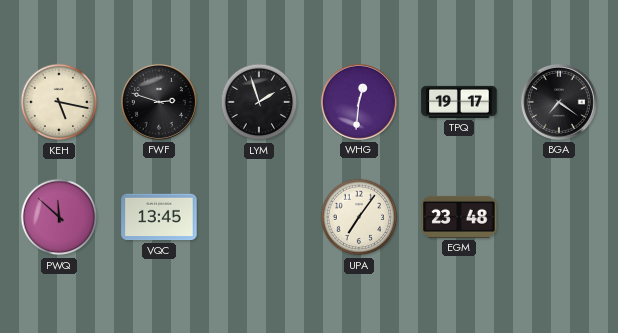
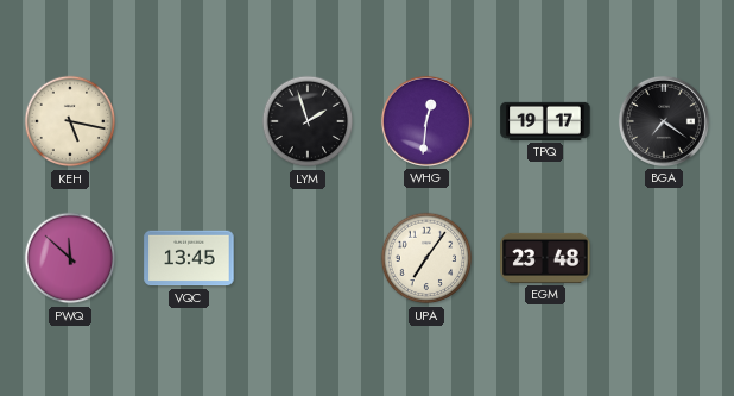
FWF: 2:48 -> none (159, 102)
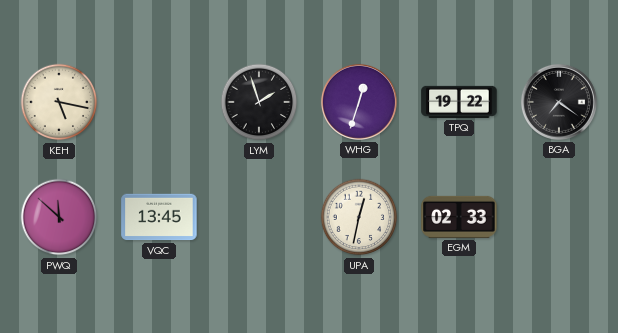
WHG: 12:31 -> 12:33 (359, 102)
TPQ: 19:17 -> 19:22 (459, 102)
UPA: 7:06 -> 12:32 (359, 217)
EGM: 23:48 -> 02:33 (459, 217)
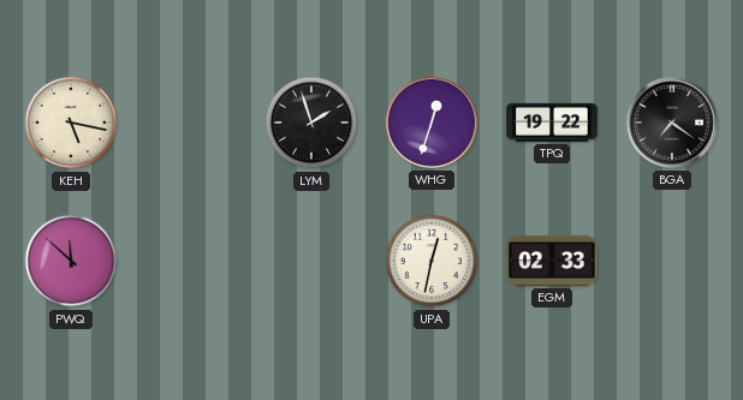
VQC: 13:45 -> none (159, 217)
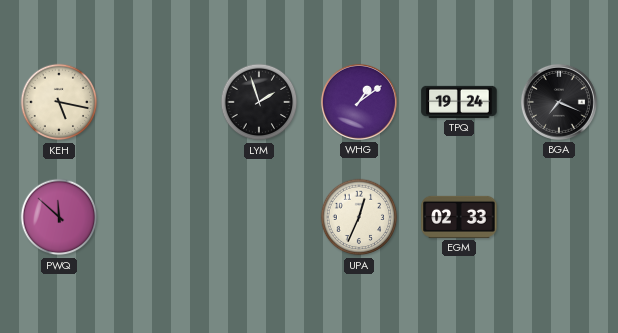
WHG: 12:33 -> 1:09 (359, 102)
TPQ: 19:22 -> 19:24 (459, 102)
BGA: 7:21 -> 7:19 (559, 102)
UPA: 12:32 -> 12:34 (359, 217)
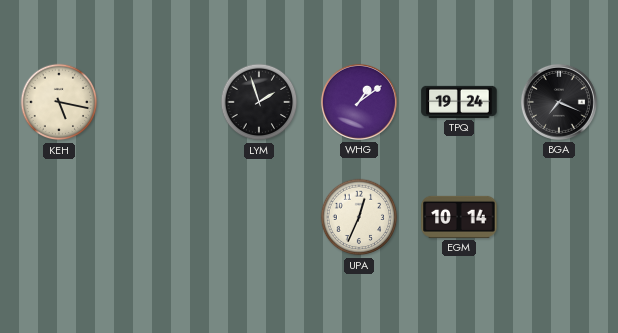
PWQ: 11:52 -> none (59, 217)
EGM: 02:33 -> 10:14 (459, 217)
